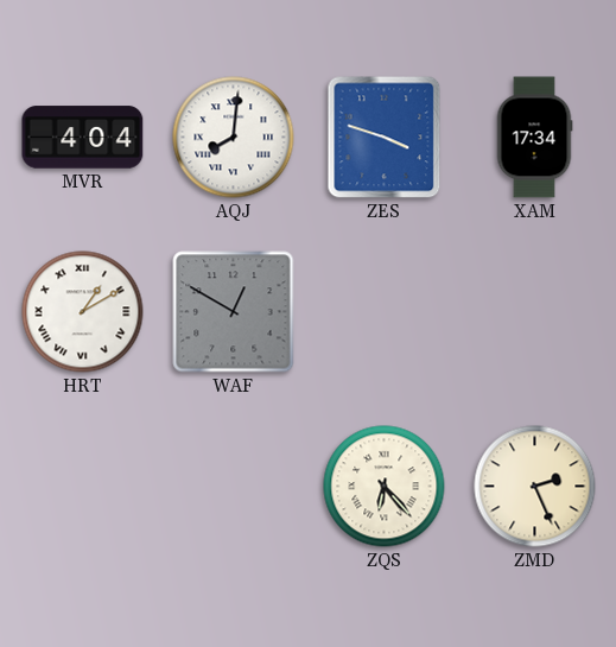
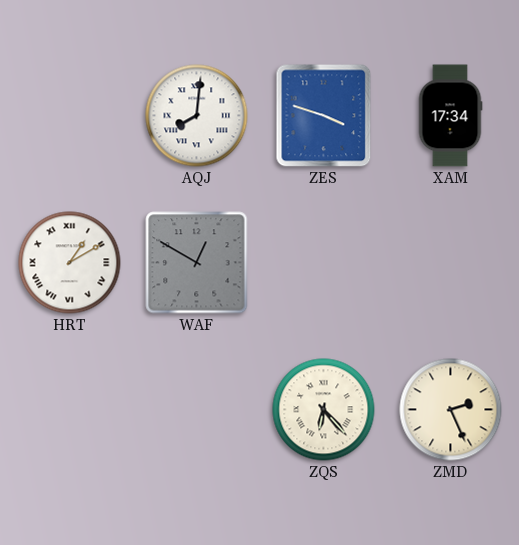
MVR: 4:04 -> none (83, 138)
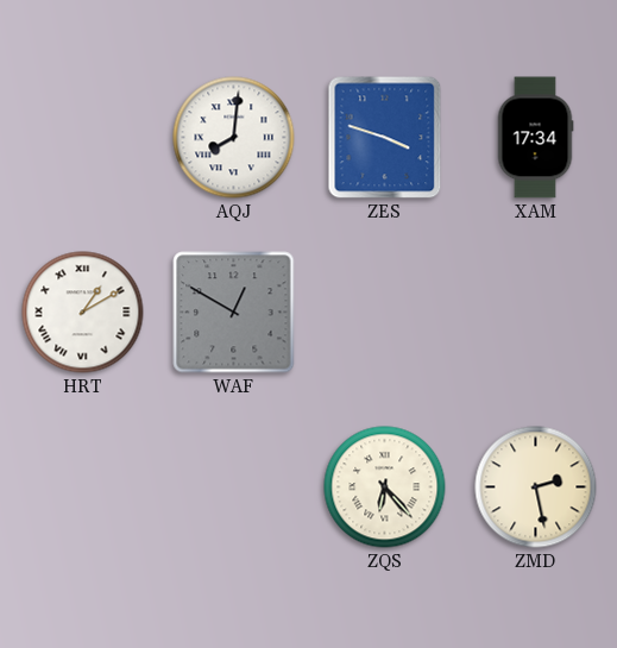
ZMD: 2:26 -> 2:28 (536, 487)
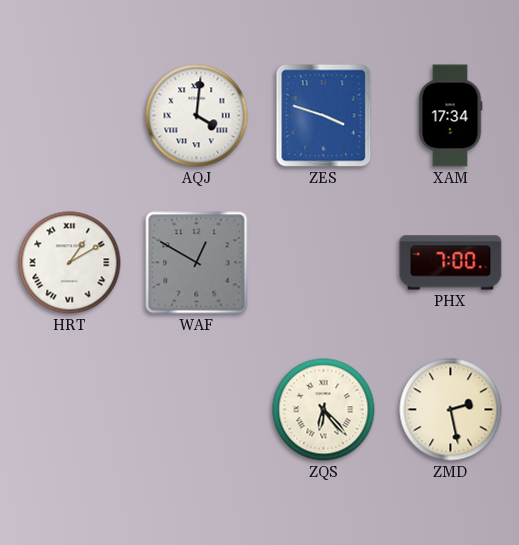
AQJ: 8:01 -> 4:01 (197, 116)
PHX: none -> 7:00 (451, 263)
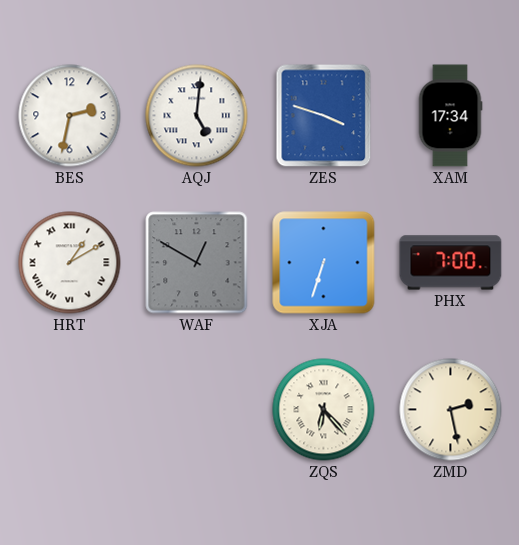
BES: none -> 2:32 (70, 116)
AQJ: 4:01 -> 5:01 (197, 116)
XJA: none -> 6:33 (324, 263)
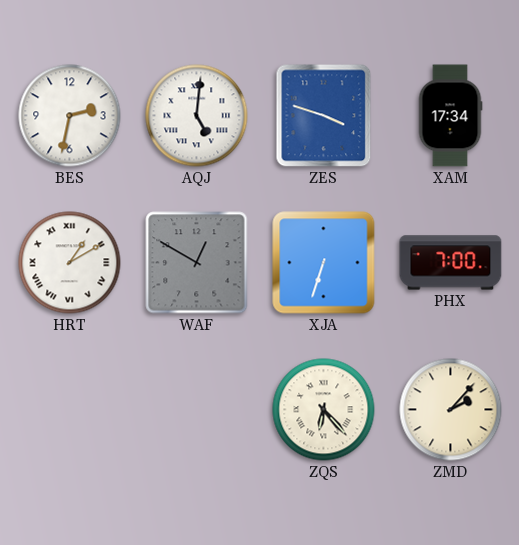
ZMD: 2:28 -> 2:07 (451, 410)
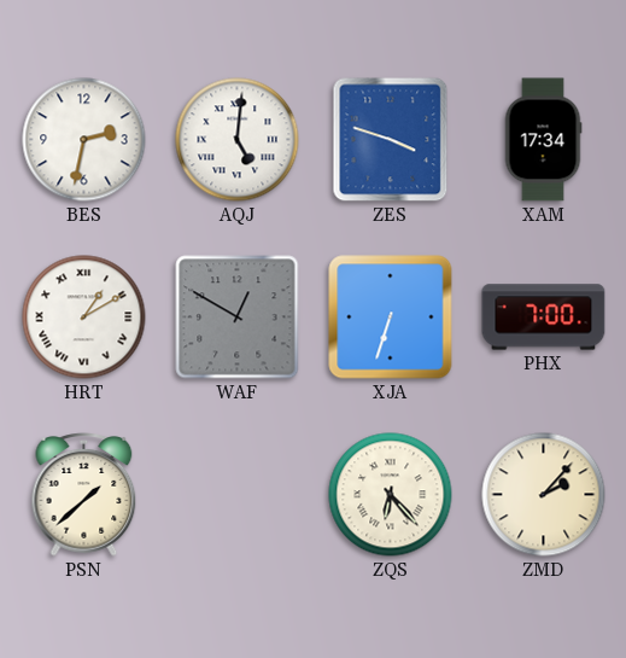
PSN: none -> 1:38 (84, 495)
